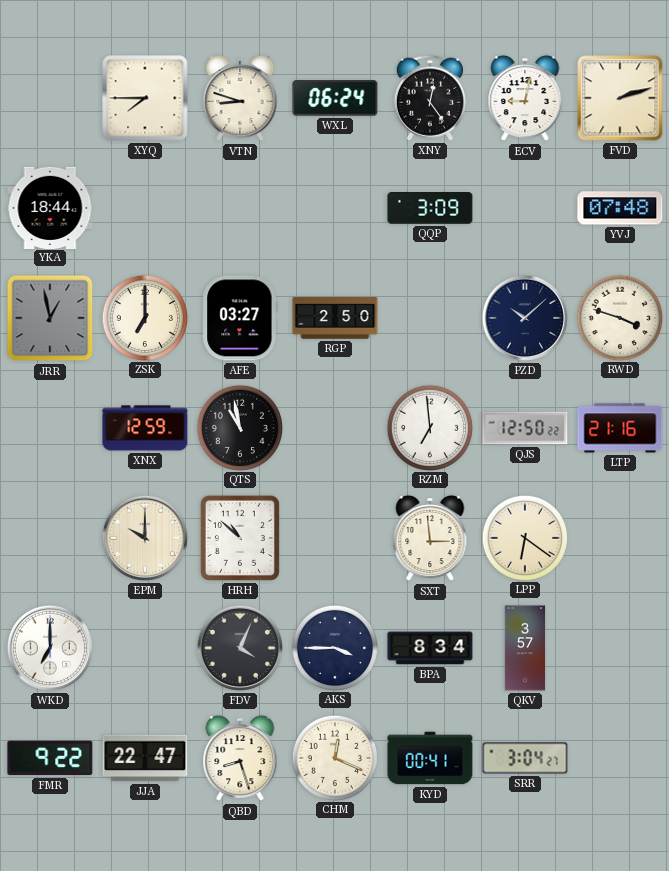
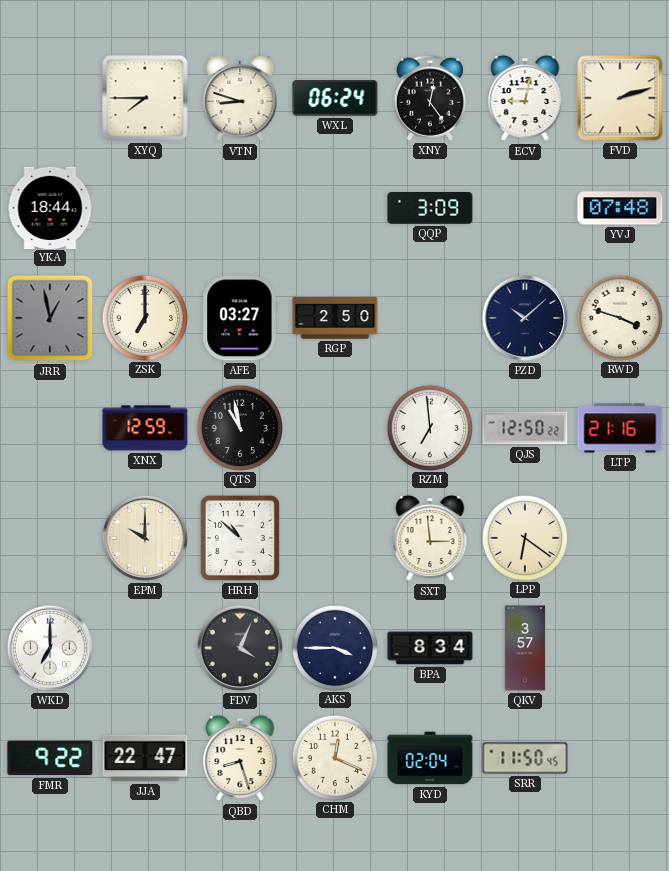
KYD: 00:41 -> 02:04 (430, 758)
SRR: 3:04 -> 11:50 (525, 758)
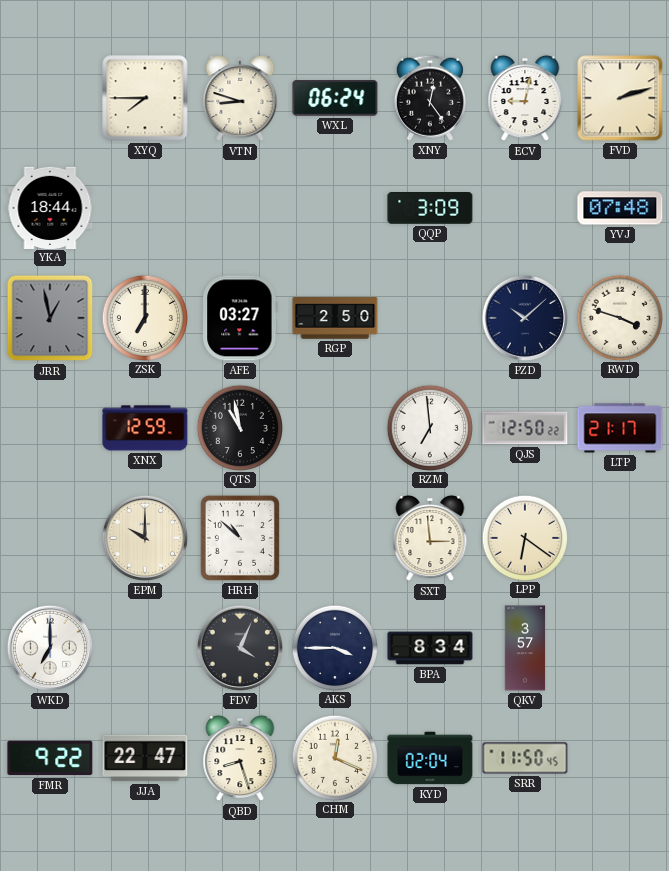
LTP: 21:16 -> 21:17 (620, 428)
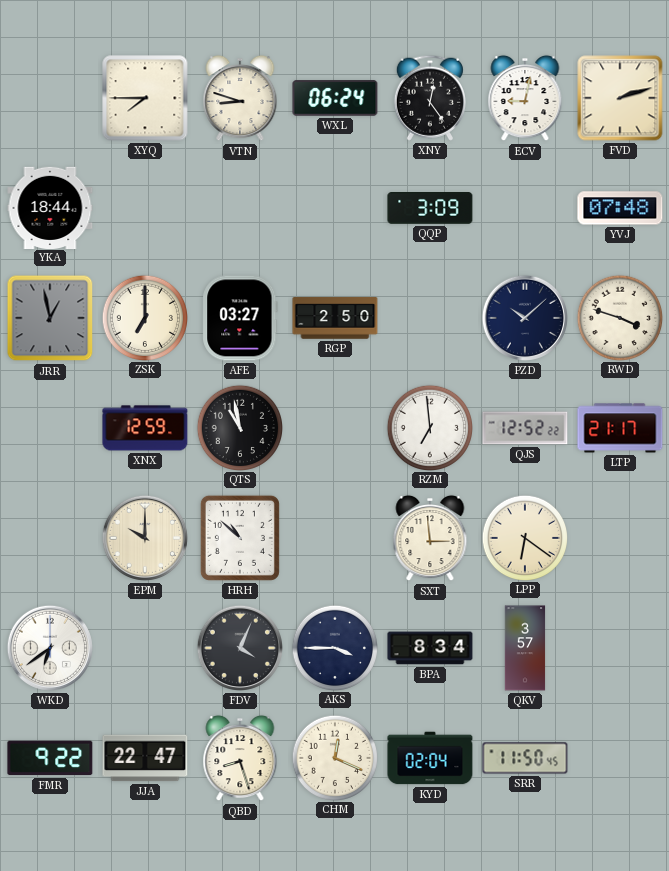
QJS: 12:50 -> 12:52 (525, 428)
WKD: 7:00 -> 6:39 (50, 648)
